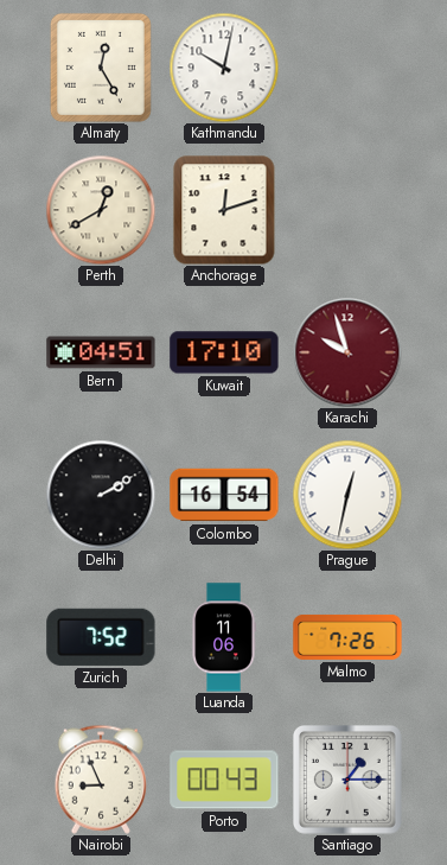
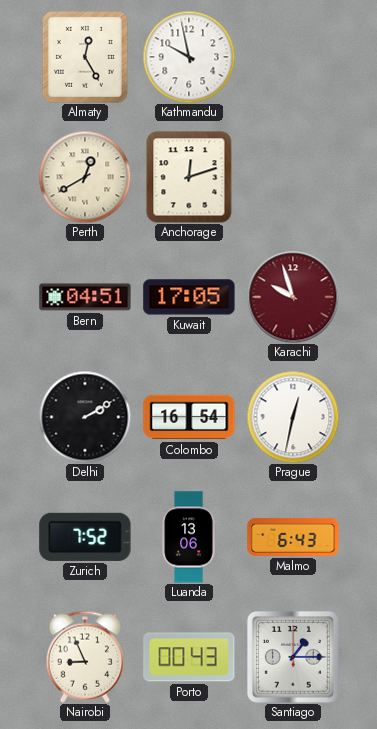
Kathmandu: 10:02 -> 9:58 (189, 57)
Kuwait: 17:10 -> 17:05 (189, 297)
Luanda: 11:06 -> 13:06 (189, 537)
Malmo: 7:26 -> 6:43 (293, 537)
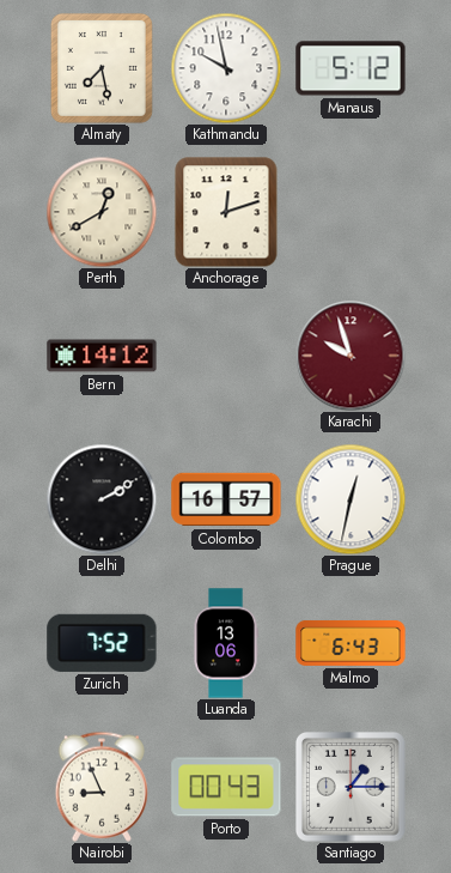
Almaty: 12:25 -> 7:28 (102, 68)
Manaus: none -> 5:12 (351, 68)
Bern: 04:51 -> 14:12 (102, 356)
Kuwait: 17:05 -> none (189, 297)
Colombo: 16:54 -> 16:57 (226, 499)
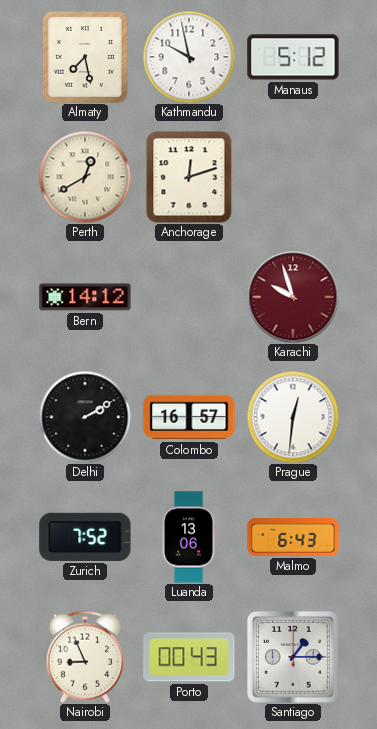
Prague: 12:32 -> 12:31 (293, 417)
